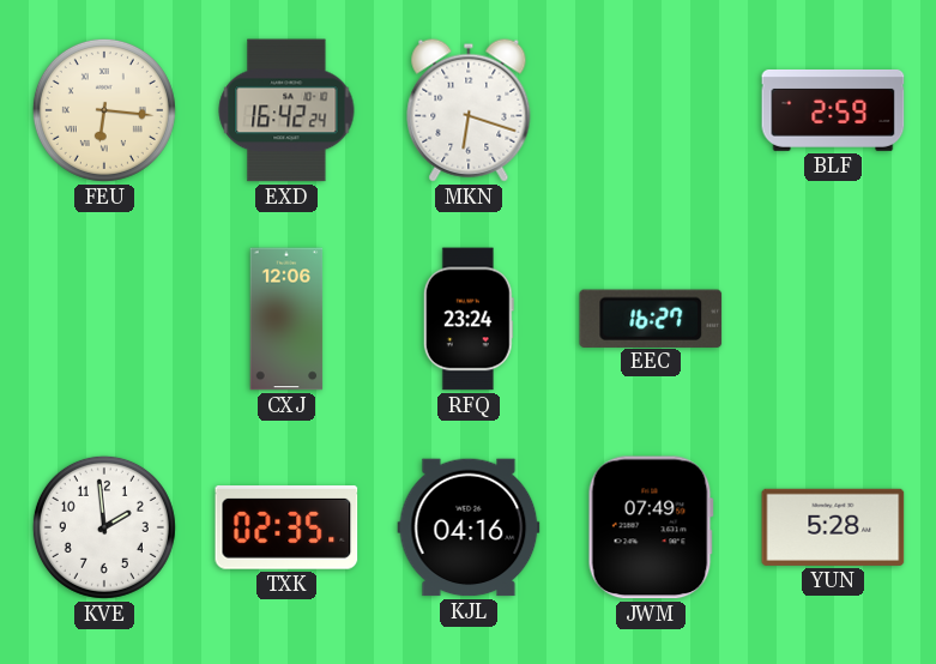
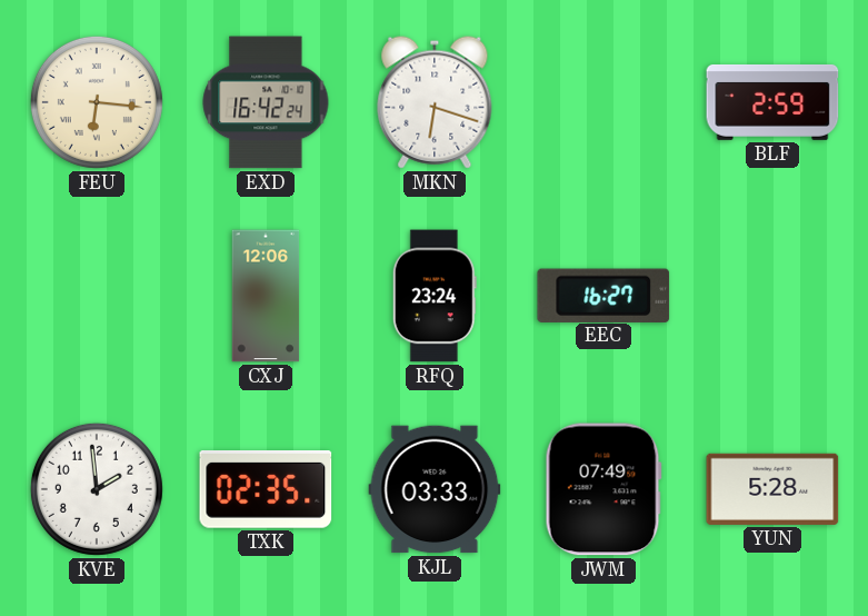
KJL: 04:16 -> 03:33 (435, 489)
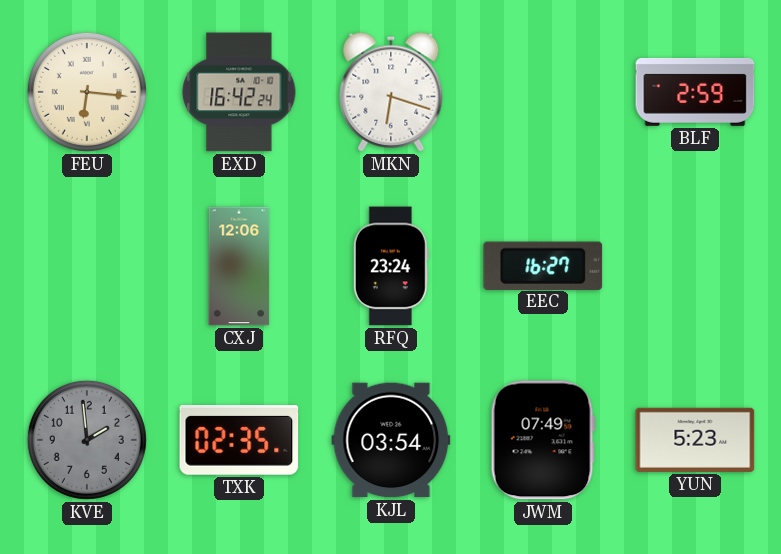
KVE dial: white -> grey (87, 440)
KJL: 03:33 -> 03:54 (391, 440)
YUN: 5:28 -> 5:23 (695, 440)
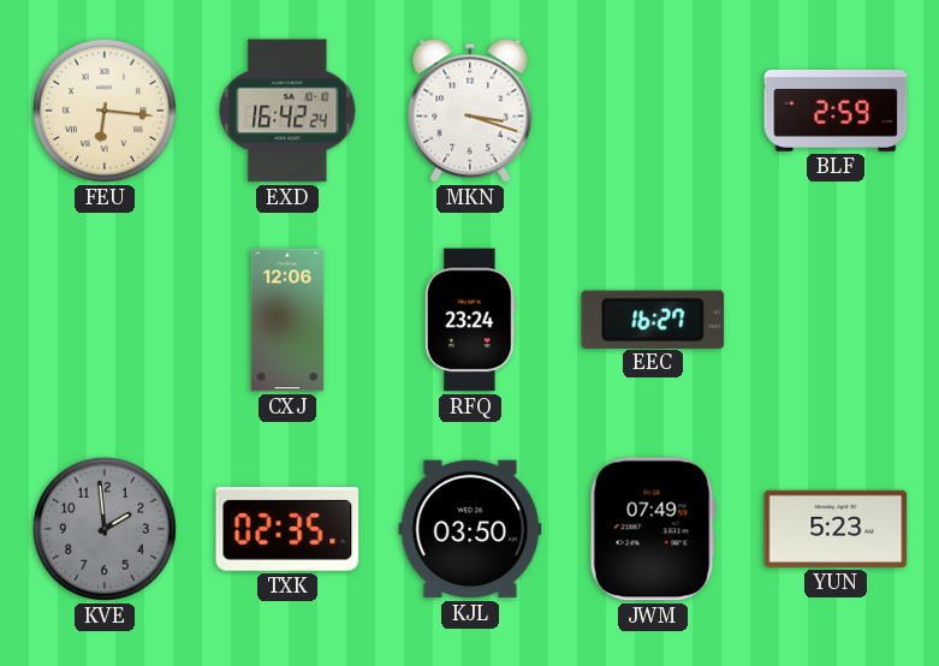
MKN: 6:18 -> 3:18 (470, 111)
KJL: 03:54 -> 03:50 (470, 529)
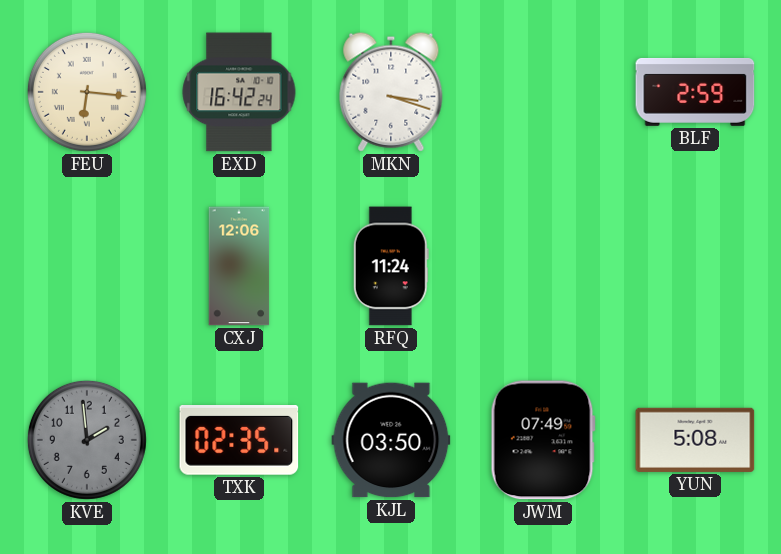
RFQ: 23:24 -> 11:24 (391, 266)
EEC: 16:27 -> none (653, 319)
YUN: 5:23 -> 5:08 (695, 440)
